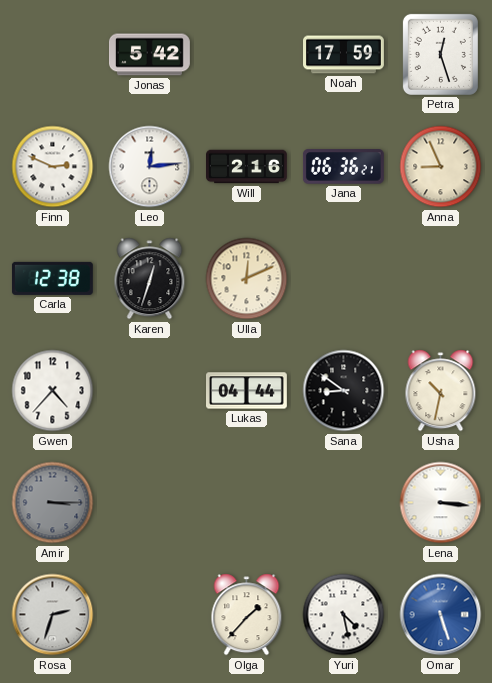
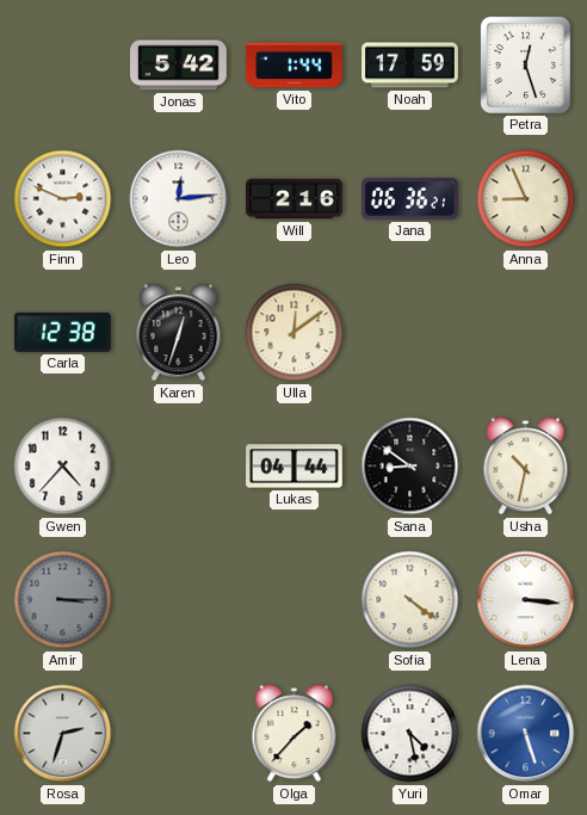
Vito: none -> 1:44 (293, 66)
Ulla: 12:11 -> 12:09 (295, 333)
Sofia: none -> 4:21 (410, 600)
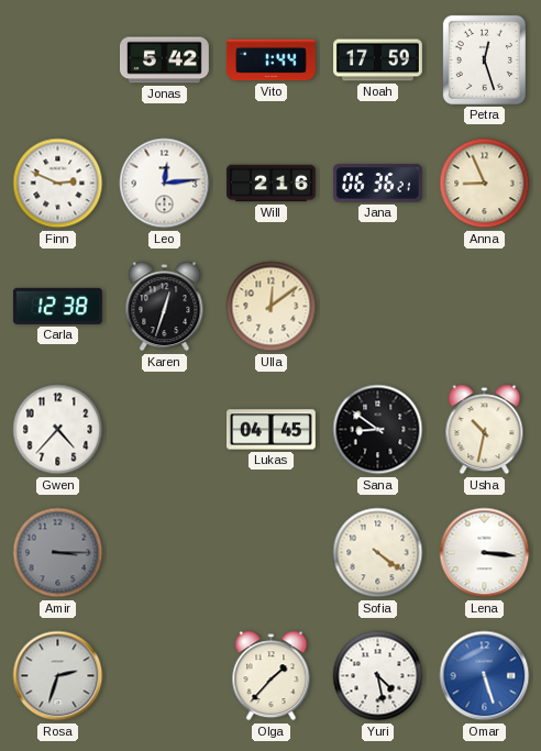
Lukas: 04:44 -> 04:45 (272, 430)
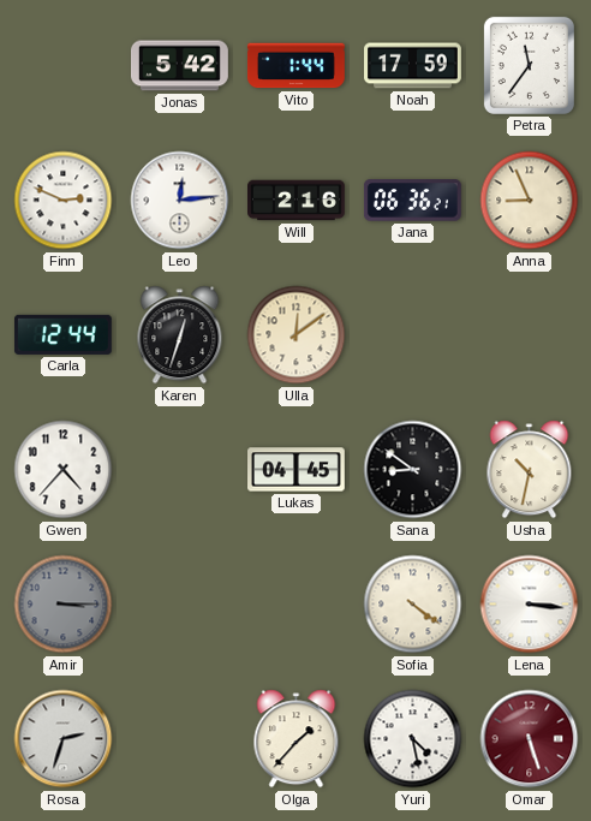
Petra: 12:27 -> 11:36 (529, 65)
Carla: 12:38 -> 12:44 (62, 334)
Omar dial: blue -> burgundy (530, 739)
